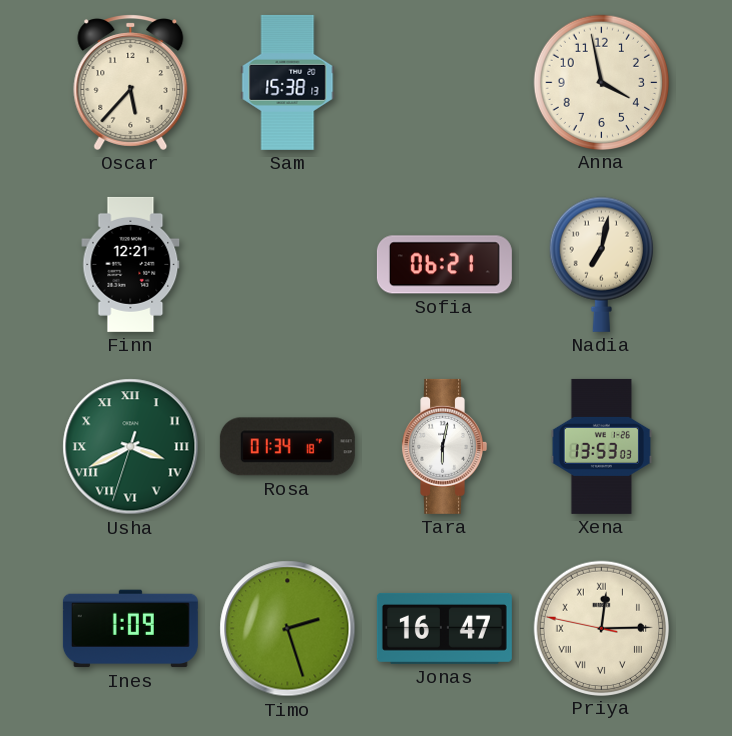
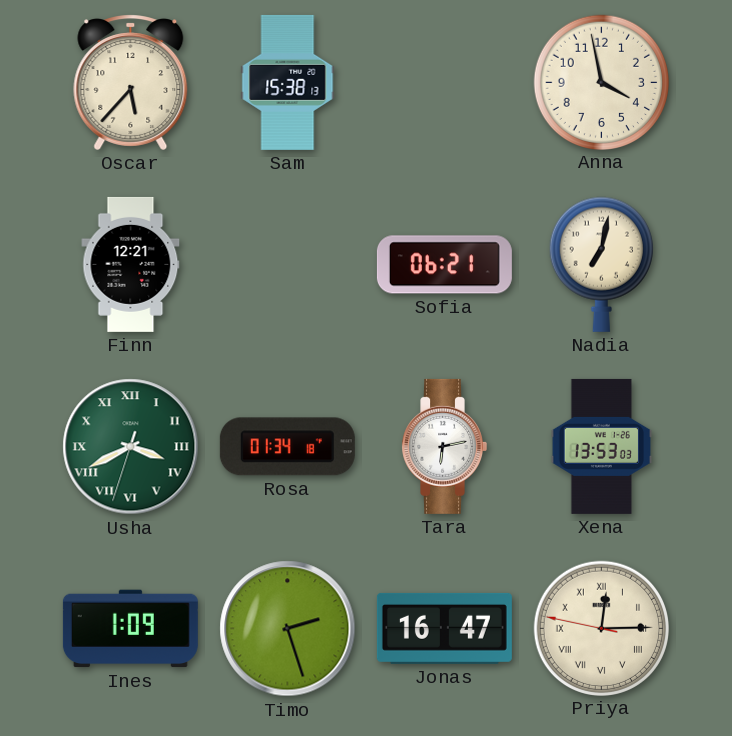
Tara: 6:02 -> 6:13 (444, 446)
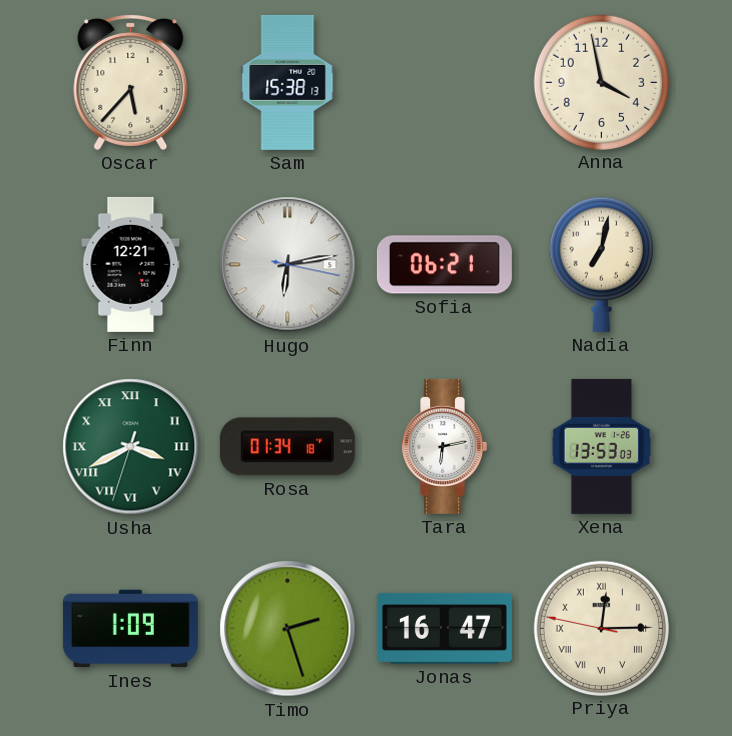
Hugo: none -> 6:13 (288, 265)
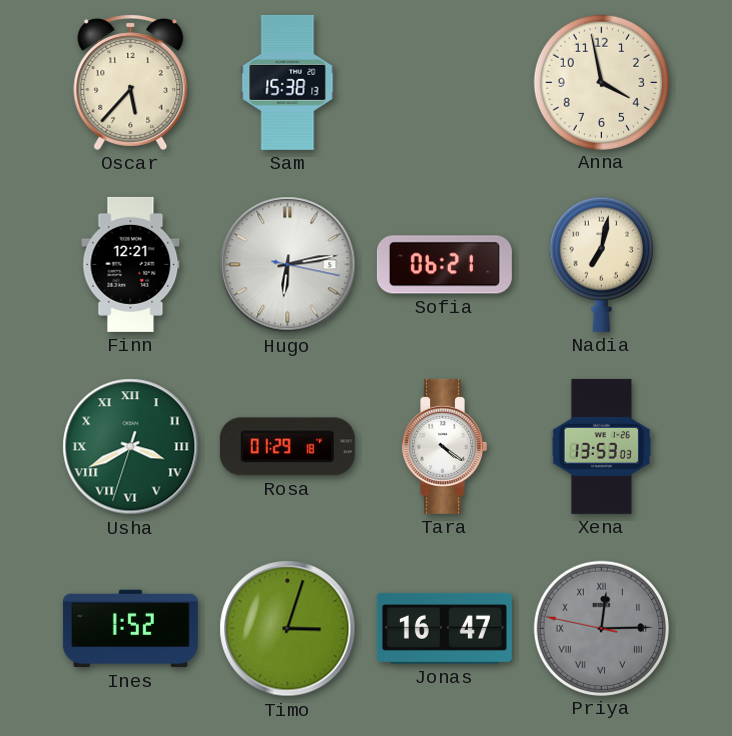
Rosa: 01:34 -> 01:29 (287, 447)
Tara: 6:13 -> 4:21 (444, 446)
Ines: 1:09 -> 1:52 (130, 629)
Timo: 2:27 -> 3:03 (288, 629)
Priya dial: cream -> grey (601, 628)
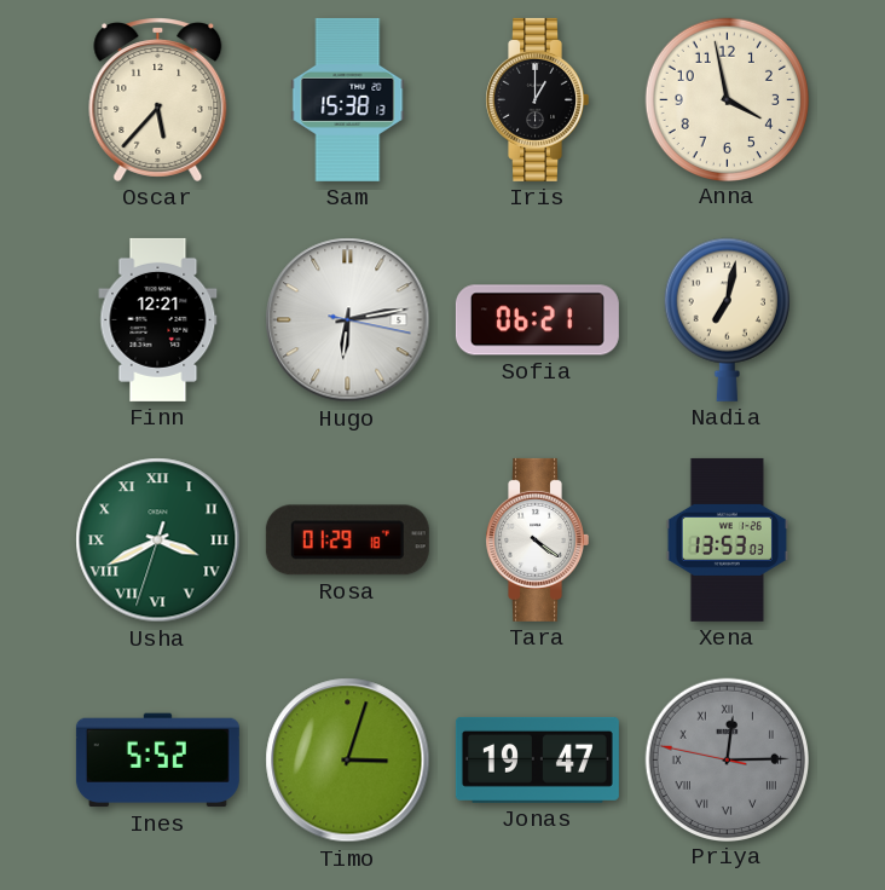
Iris: none -> 1:00 (537, 99)
Ines: 1:52 -> 5:52 (157, 761)
Jonas: 16:47 -> 19:47 (537, 759)
